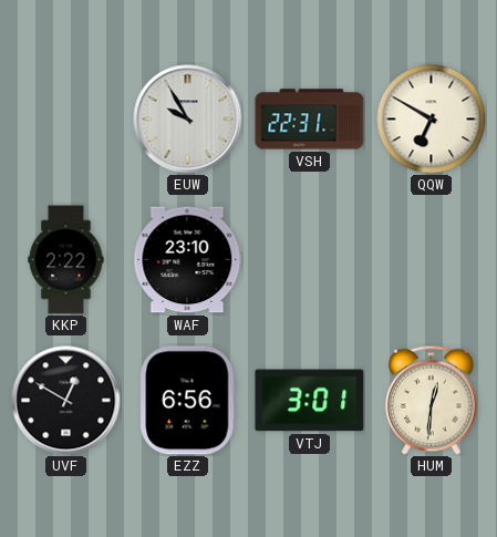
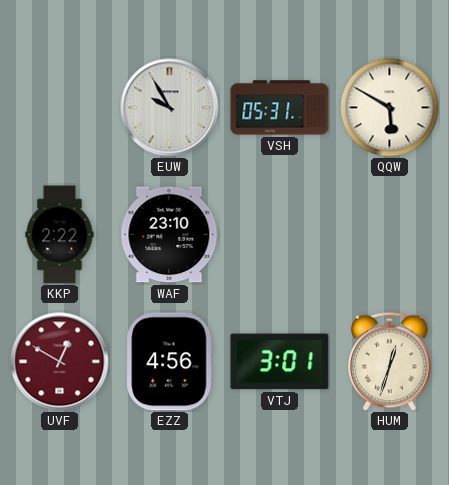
VSH: 22:31 -> 05:31 (280, 108)
QQW: 6:50 -> 5:50 (390, 108)
UVF dial: black -> burgundy (60, 362)
EZZ: 6:56 -> 4:56 (170, 362)
HUM: 12:31 -> 12:33 (390, 361)
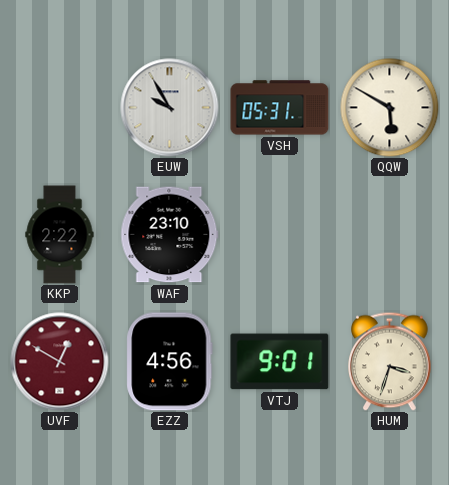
VTJ: 3:01 -> 9:01 (280, 362)
HUM: 12:33 -> 3:33 (390, 361)
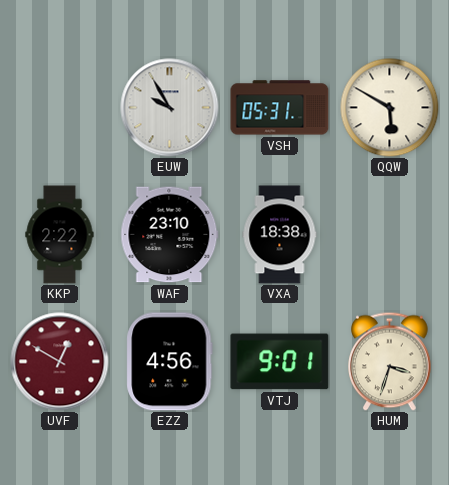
VXA: none -> 18:38 (280, 235)
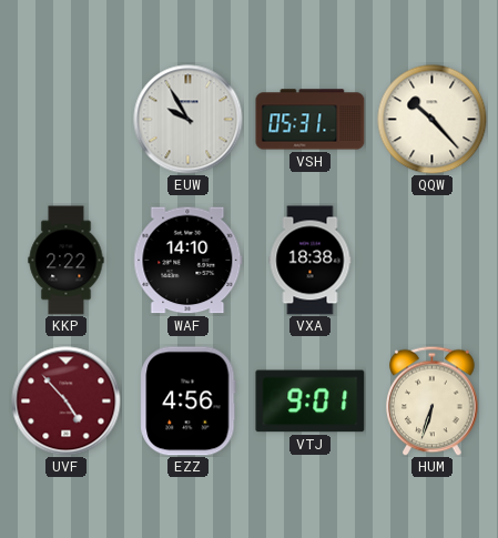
QQW: 5:50 -> 10:23 (433, 120)
WAF: 23:10 -> 14:10 (189, 261)
UVF: 12:50 -> 4:53 (67, 402)
HUM: 3:33 -> 6:33 (433, 400)
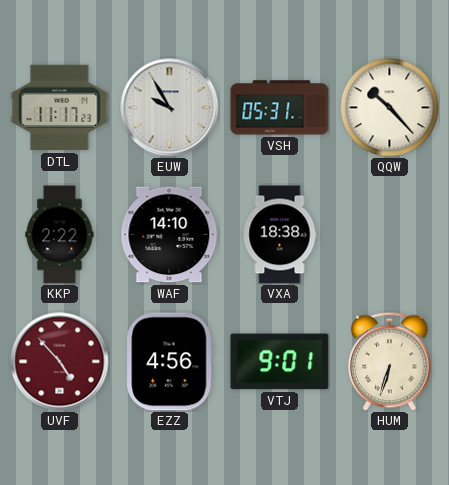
DTL: none -> 11:17 (60, 108)
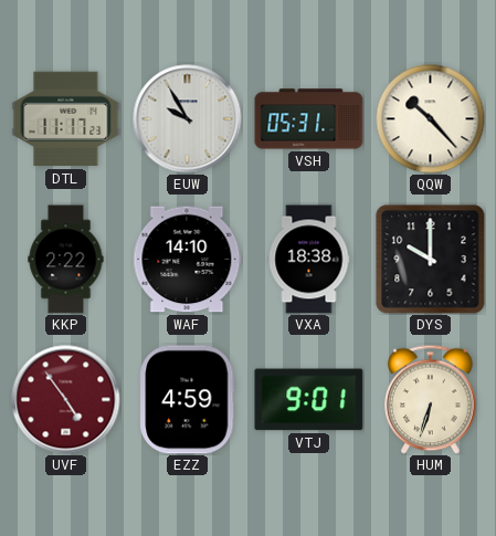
DYS: none -> 10:00 (431, 260)
UVF: 4:53 -> 4:54 (66, 400)
EZZ: 4:56 -> 4:59 (188, 400)
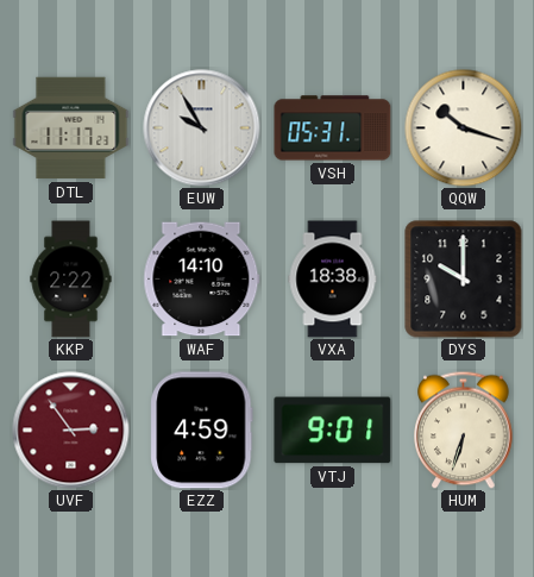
QQW: 10:23 -> 10:18 (464, 128)
UVF: 4:54 -> 2:54 (71, 431)
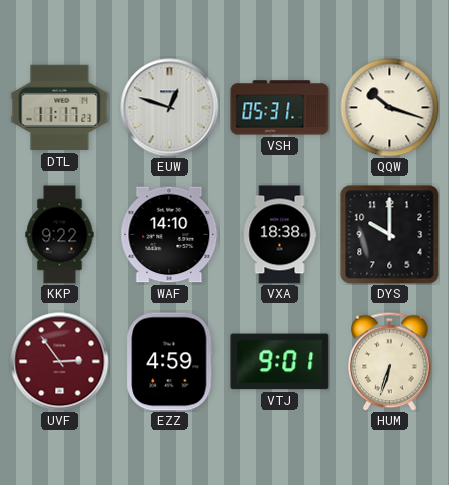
EUW: 9:55 -> 12:48 (170, 108)
KKP: 2:22 -> 9:22 (60, 235)
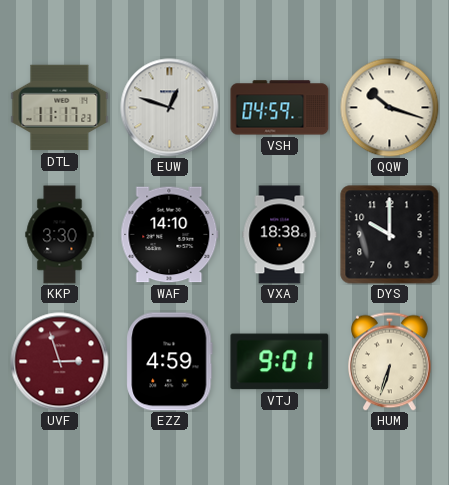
VSH: 05:31 -> 04:59 (280, 108)
KKP: 9:22 -> 3:30 (60, 235)
UVF: 2:54 -> 2:57 (60, 362)
